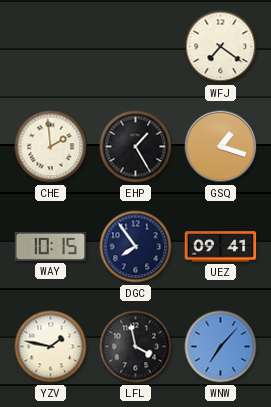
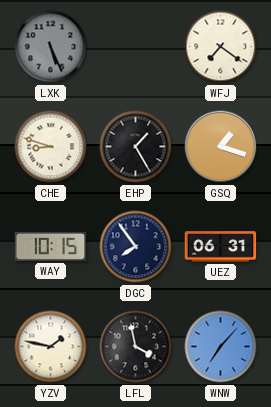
LXK: none -> 5:26 (51, 47)
CHE: 1:59 -> 8:48 (51, 147)
UEZ: 09:41 -> 06:31 (221, 247)
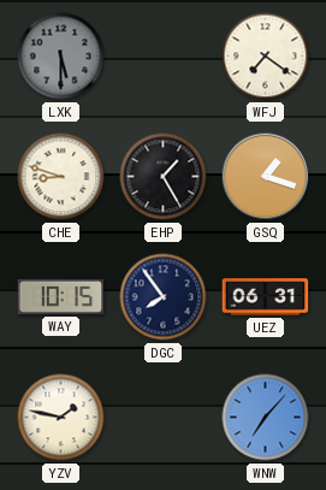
LXK: 5:26 -> 5:30 (61, 57)
LFL: 3:58 -> none (136, 347)
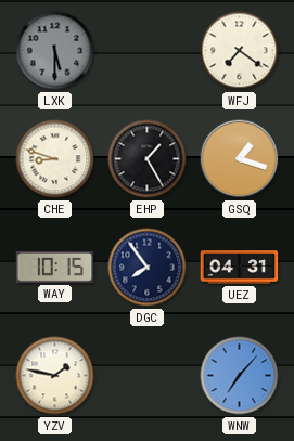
UEZ: 06:31 -> 04:31 (240, 268)
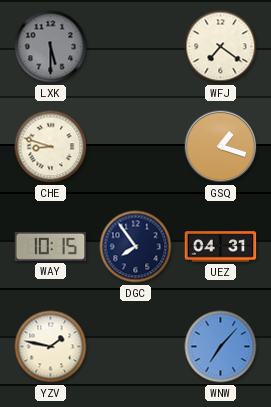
EHP: 1:25 -> none (148, 159)
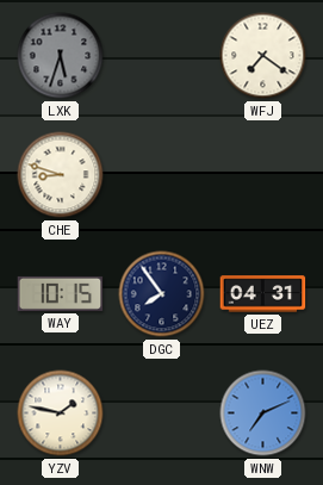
LXK: 5:30 -> 5:33 (61, 56)
GSQ: 1:18 -> none (221, 147)
WNW: 7:07 -> 7:11 (263, 414)
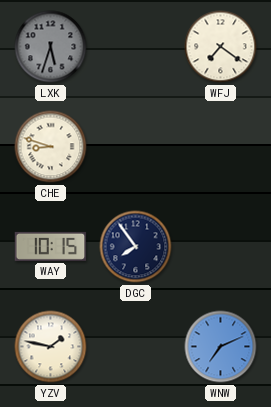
UEZ: 04:31 -> none (263, 294)
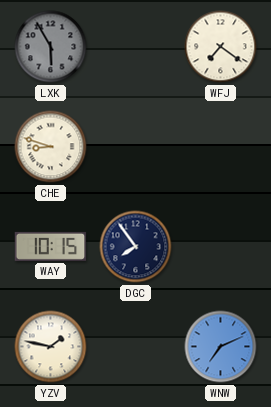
LXK: 5:33 -> 5:55 (51, 47)
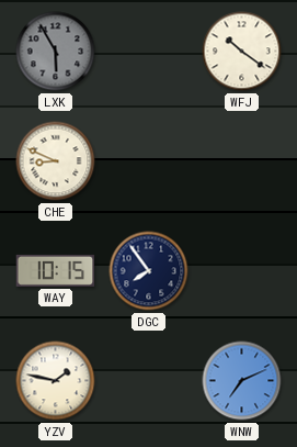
WFJ: 7:21 -> 10:21 (242, 52)
CHE: 8:48 -> 8:49 (56, 161)
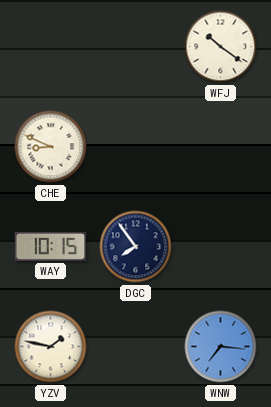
LXK: 5:55 -> none (56, 52)
WNW: 7:11 -> 7:16 (221, 347)
